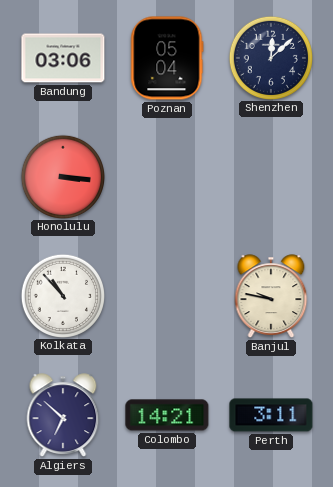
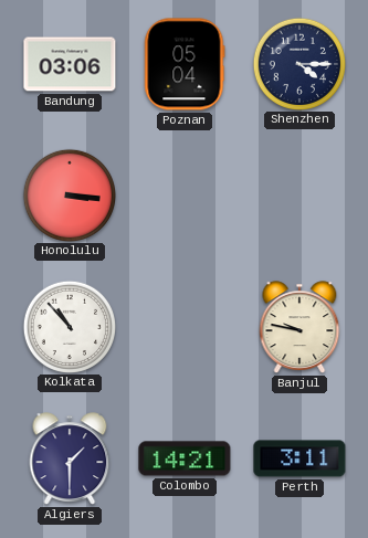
Shenzhen: 12:08 -> 4:15 (298, 63)
Algiers: 6:52 -> 1:30 (70, 458)
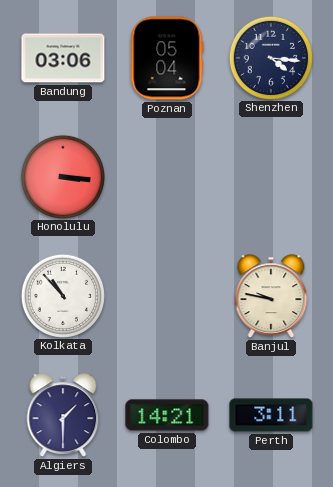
Shenzhen: 4:15 -> 4:16 (270, 57)
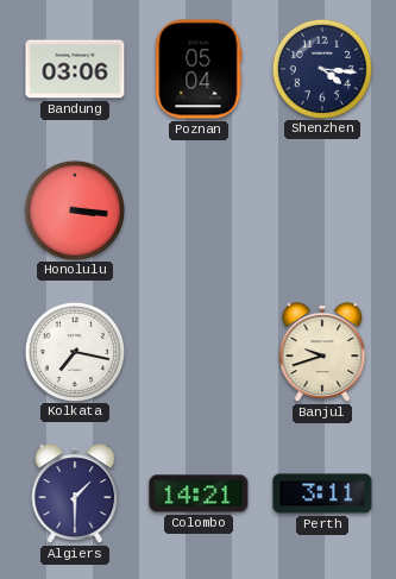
Kolkata: 10:53 -> 7:17 (74, 351)
Banjul: 9:47 -> 9:42 (322, 352)
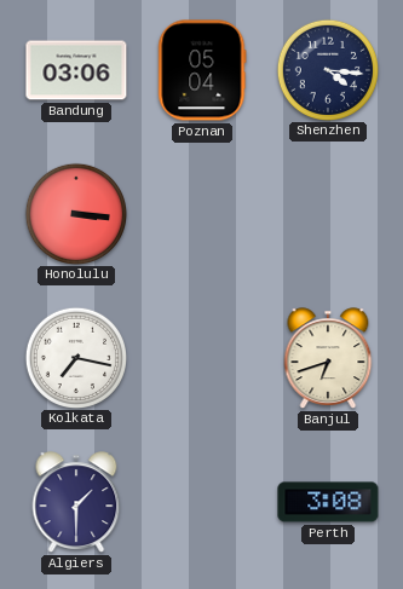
Banjul: 9:42 -> 6:42 (328, 358)
Colombo: 14:21 -> none (199, 493)
Perth: 3:11 -> 3:08 (328, 502)
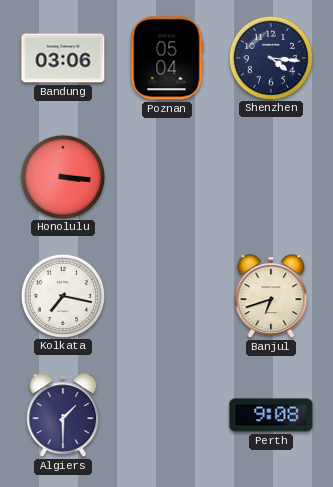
Perth: 3:08 -> 9:08 (271, 415)
